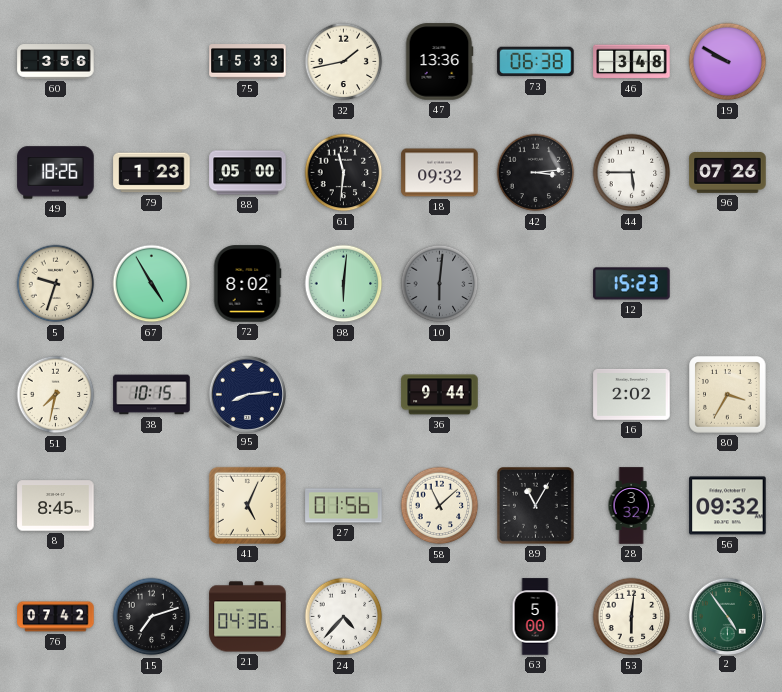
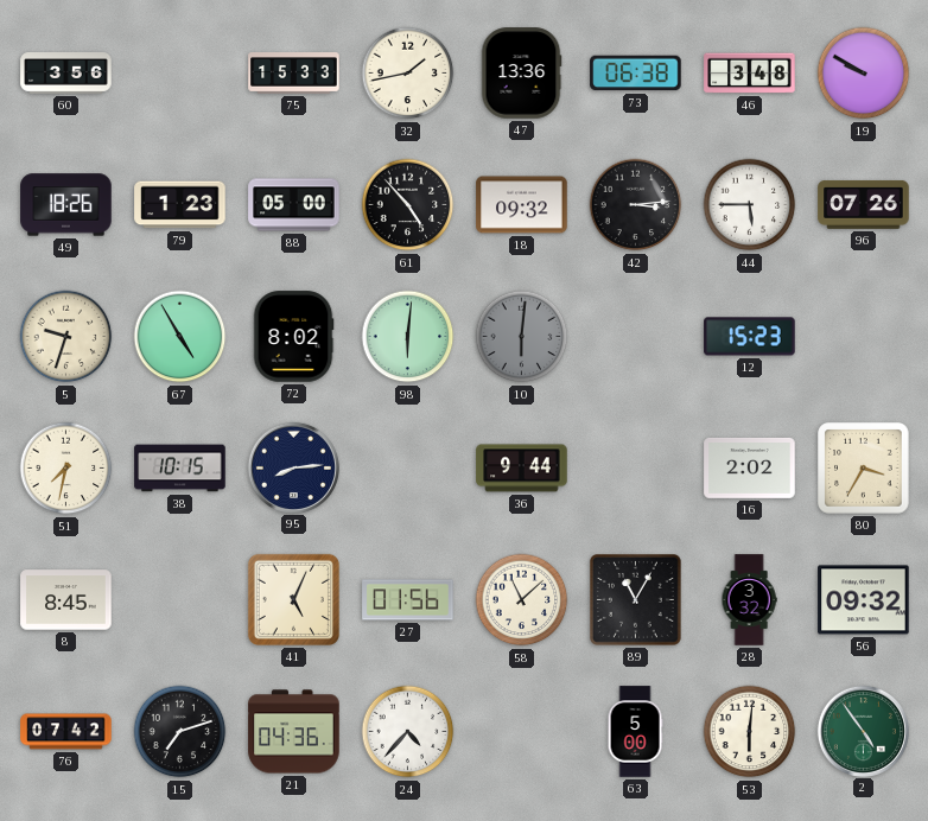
61: 11:31 -> 4:53 (408, 205)
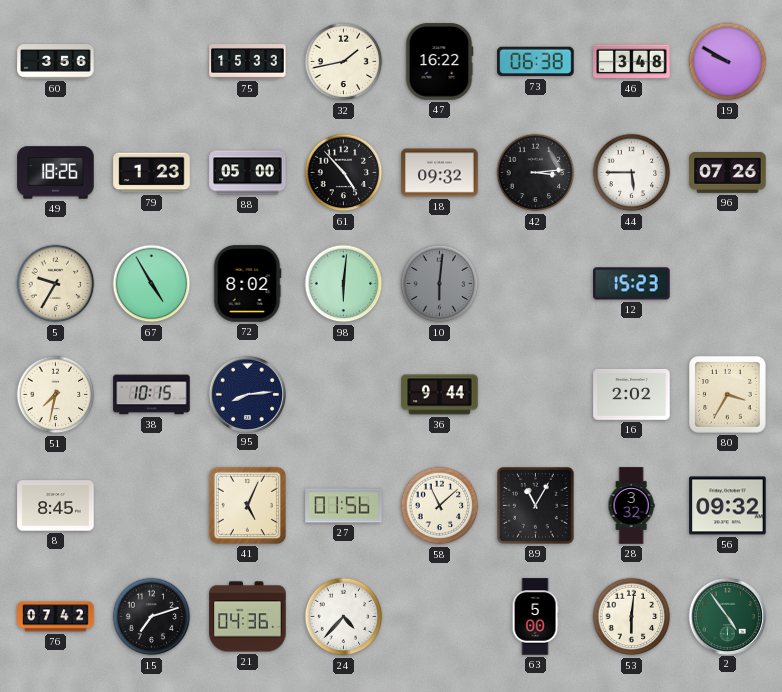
47: 13:36 -> 16:22 (439, 62)
5: 9:33 -> 9:35 (56, 284)
